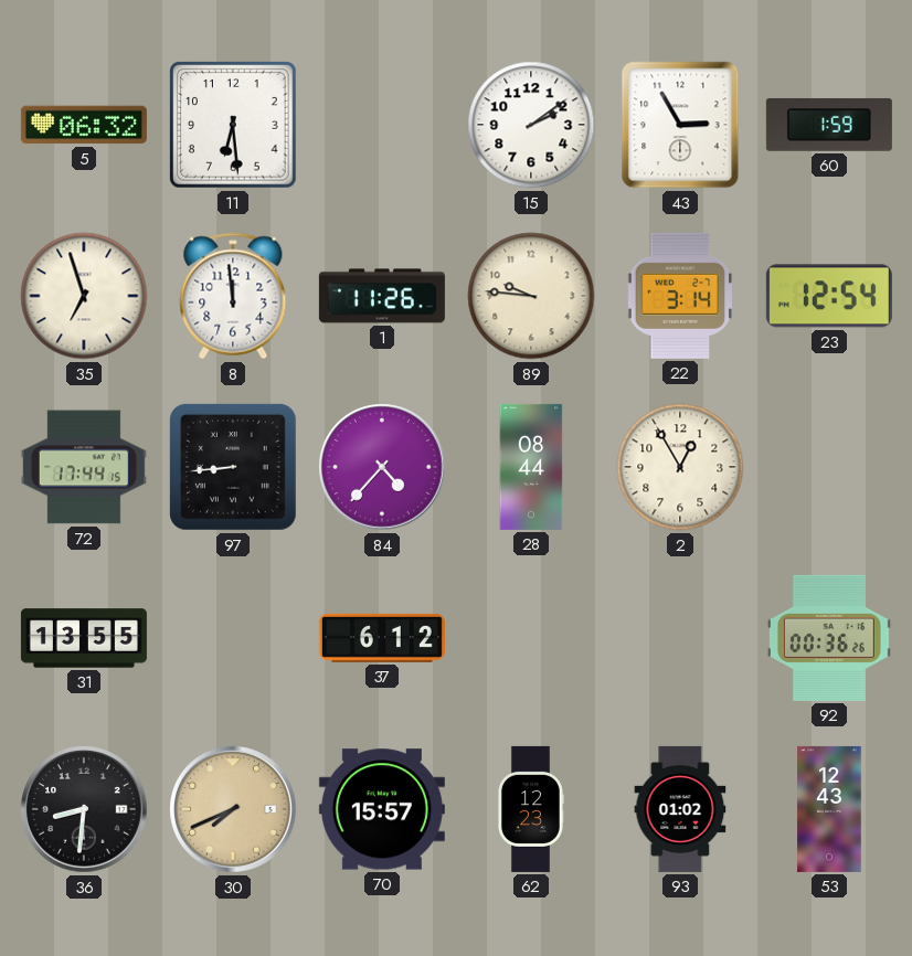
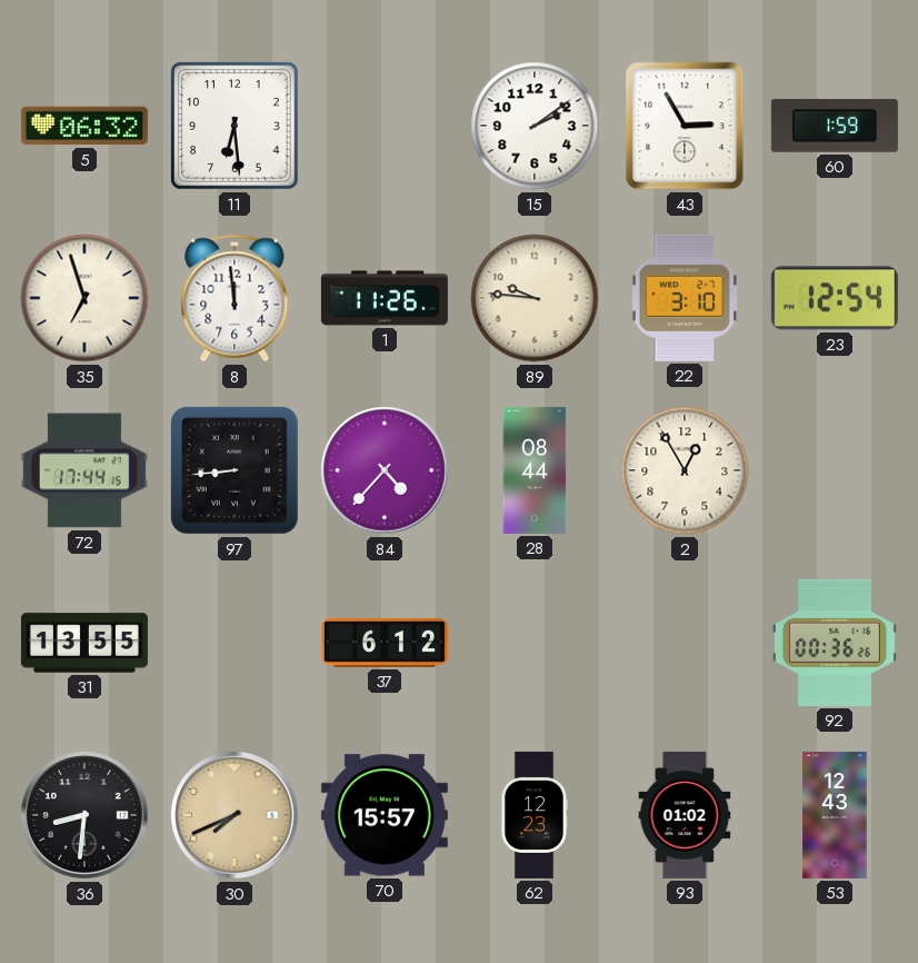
22: 3:14 -> 3:10 (683, 298)
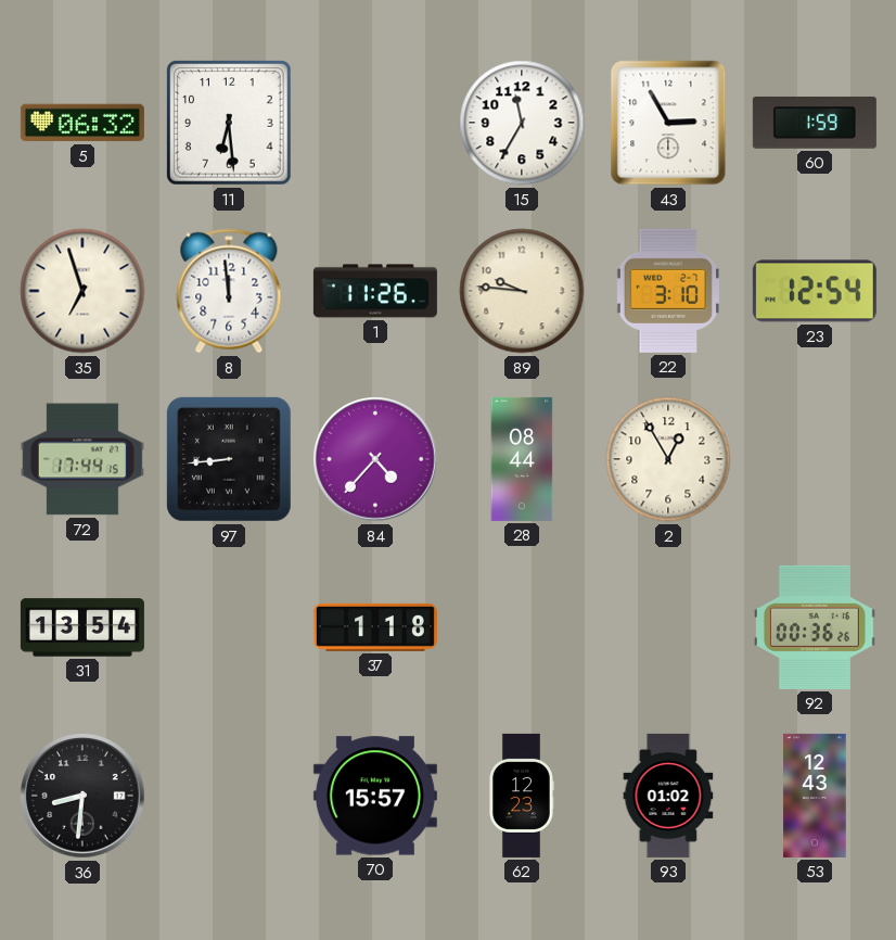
15: 2:09 -> 11:35 (522, 123)
31: 13:55 -> 13:54 (82, 627)
37: 6:12 -> 1:18 (375, 627)
30: 7:41 -> none (235, 815)
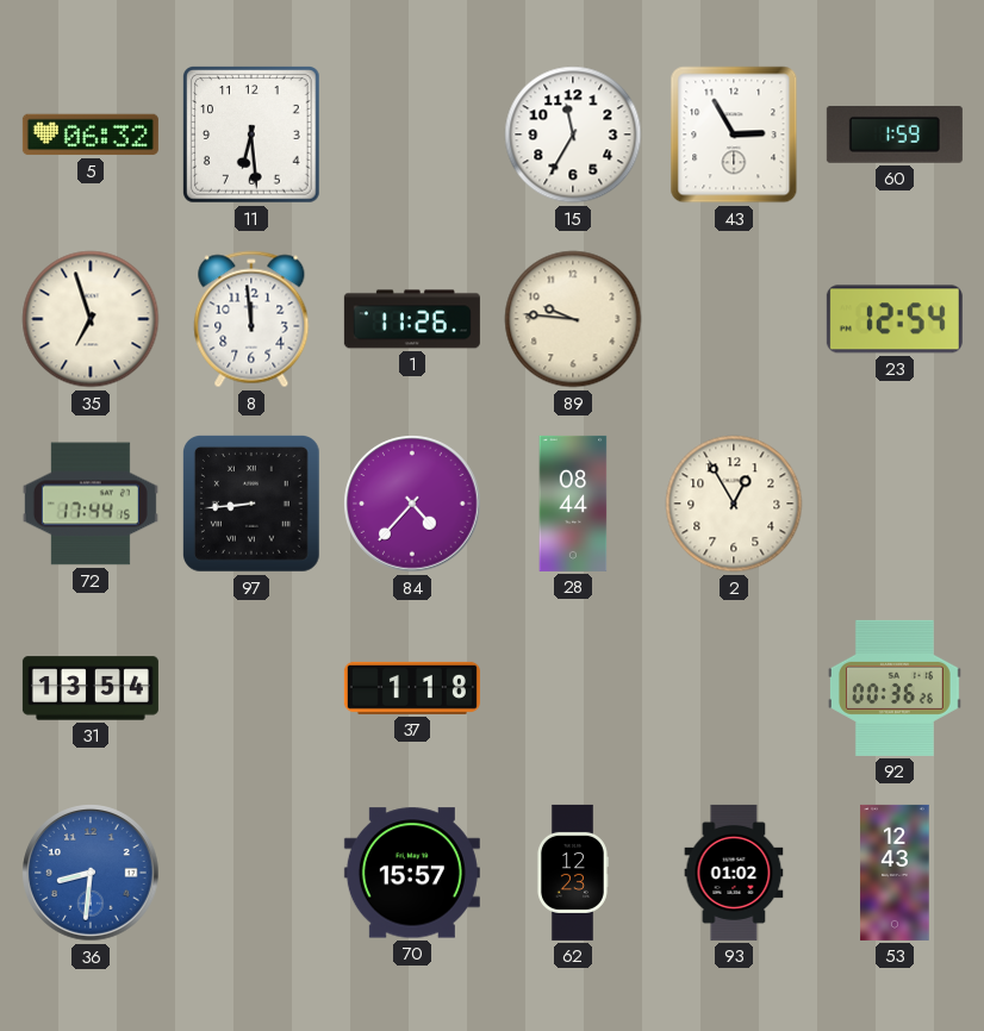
22: 3:10 -> none (667, 291)
36 dial: black -> blue (91, 873)
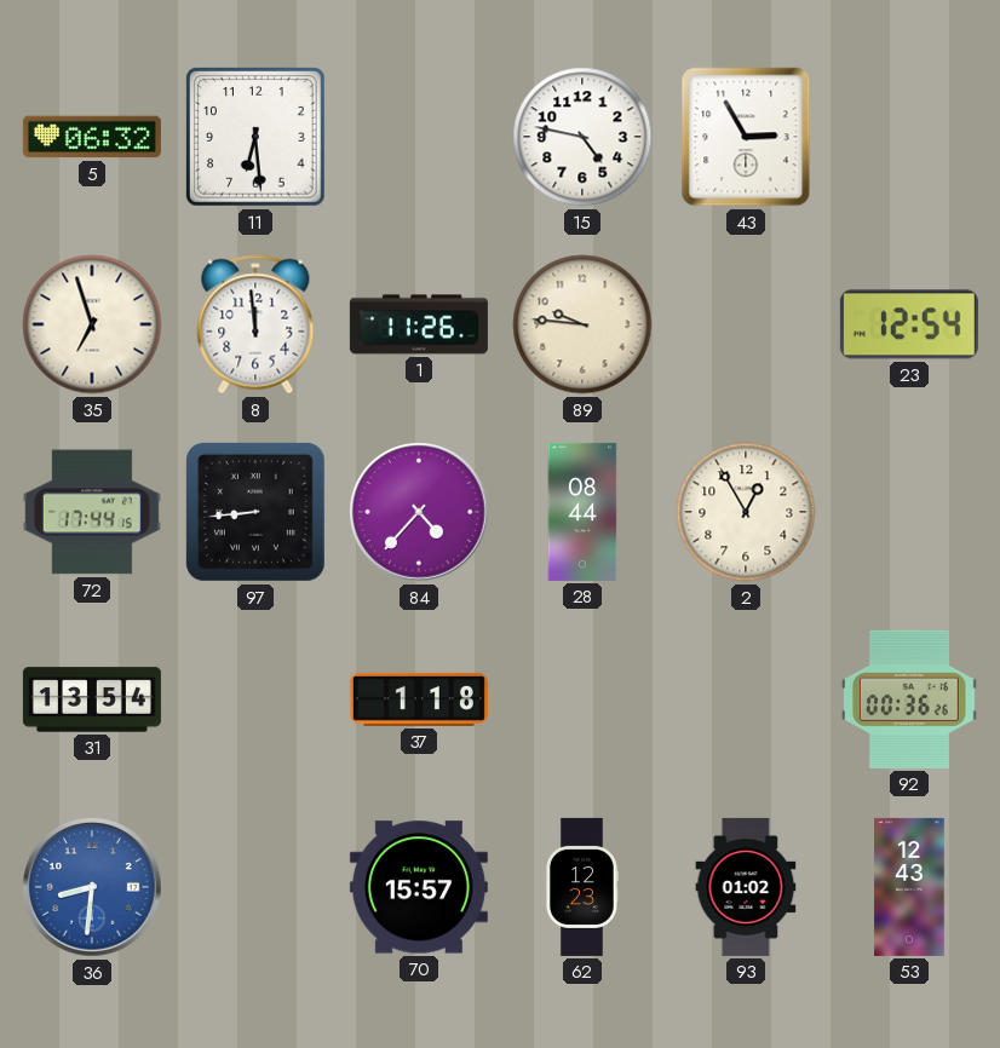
15: 11:35 -> 4:47 (582, 137)
60: 1:59 -> none (895, 135)
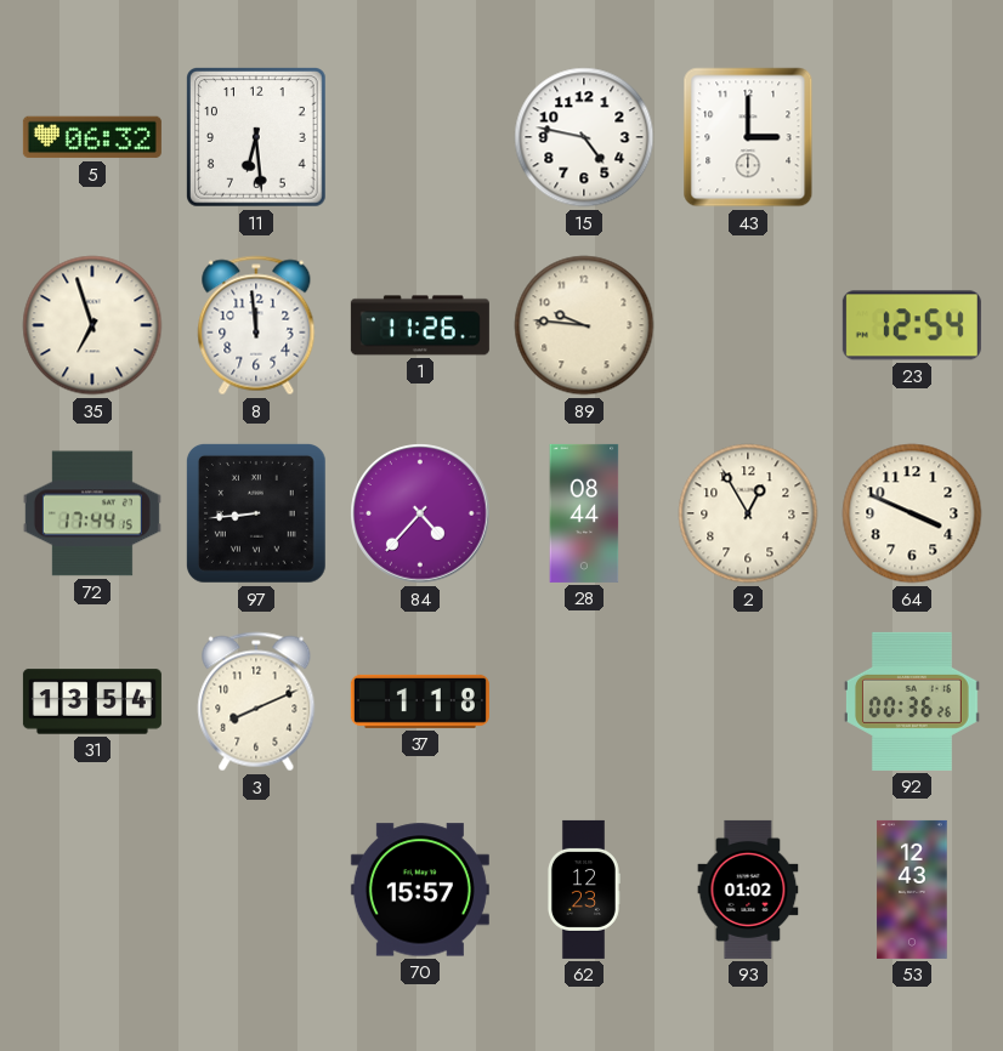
43: 2:55 -> 3:00 (748, 137)
64: none -> 3:49 (912, 513)
3: none -> 8:11 (256, 701)
36: 8:31 -> none (92, 887)
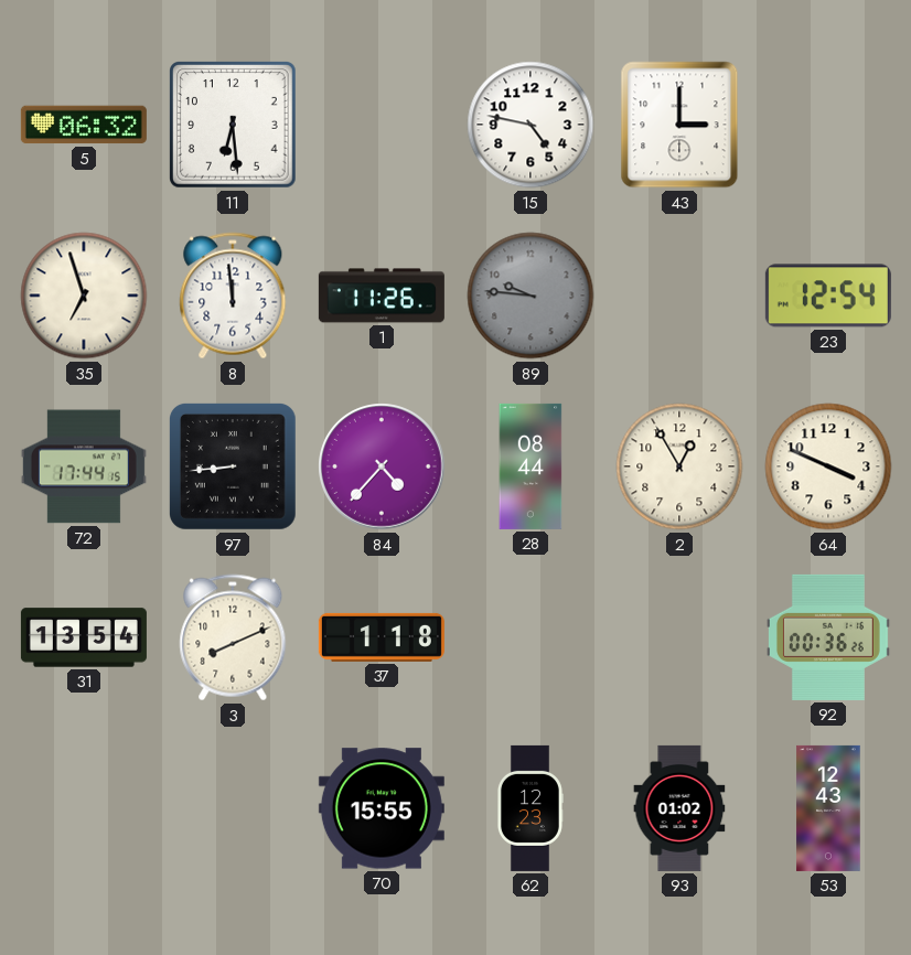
89 dial: cream -> grey (530, 296)
70: 15:57 -> 15:55 (382, 808)
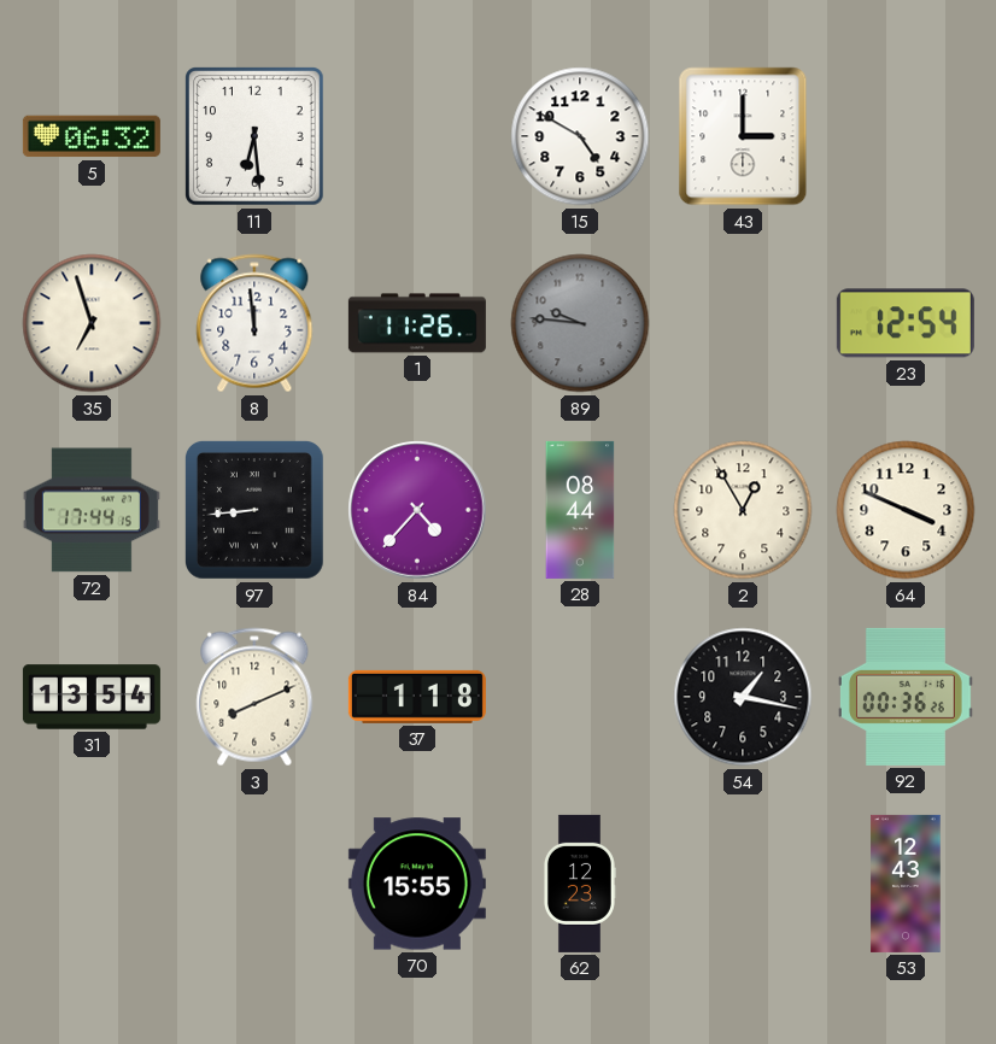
15: 4:47 -> 4:50 (580, 136)
54: none -> 1:17 (743, 697)
93: 01:02 -> none (679, 808)
